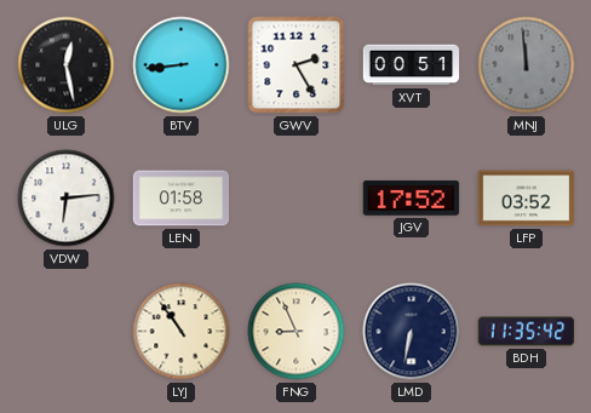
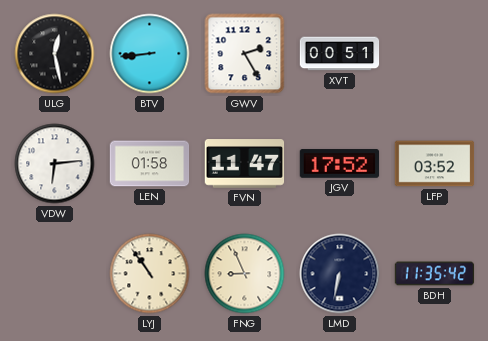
MNJ: 11:59 -> none (527, 65)
FVN: none -> 11:47 (245, 164)
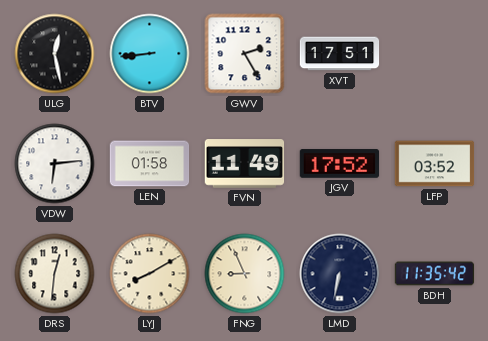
XVT: 00:51 -> 17:51 (340, 54)
FVN: 11:47 -> 11:49 (245, 164)
DRS: none -> 12:31 (55, 274)
LYJ: 10:54 -> 8:10 (150, 274)
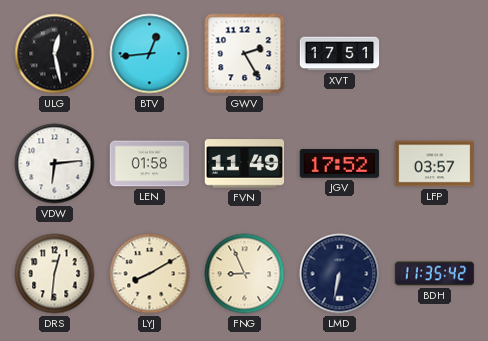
BTV: 8:44 -> 12:44 (150, 54)
LFP: 03:52 -> 03:57 (435, 164)
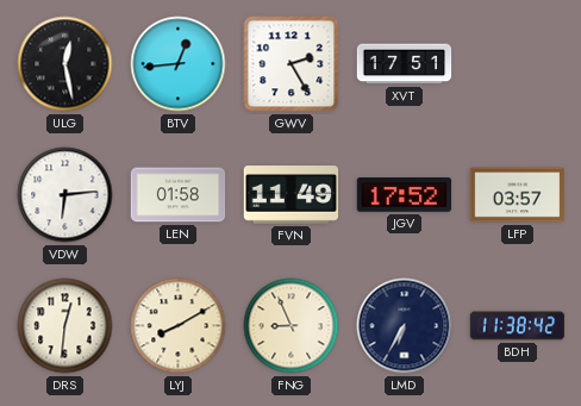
LMD: 6:32 -> 6:35 (405, 326)
BDH: 11:35 -> 11:38 (518, 326)
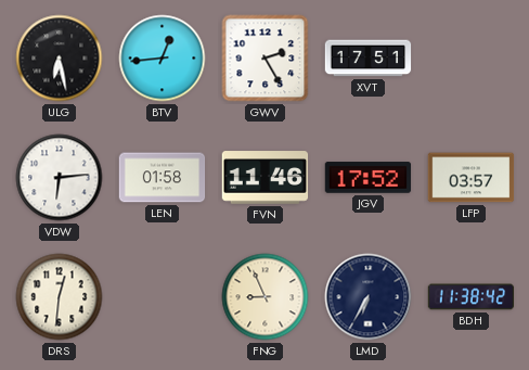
ULG: 12:28 -> 6:28 (60, 59)
FVN: 11:49 -> 11:46 (266, 178)
LYJ: 8:10 -> none (179, 326)
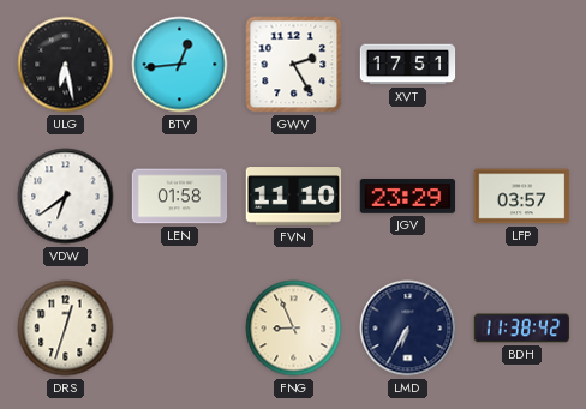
VDW: 6:14 -> 6:39 (66, 197)
FVN: 11:46 -> 11:10 (294, 197)
JGV: 17:52 -> 23:29 (408, 197)
DRS: 12:31 -> 12:33 (66, 329)
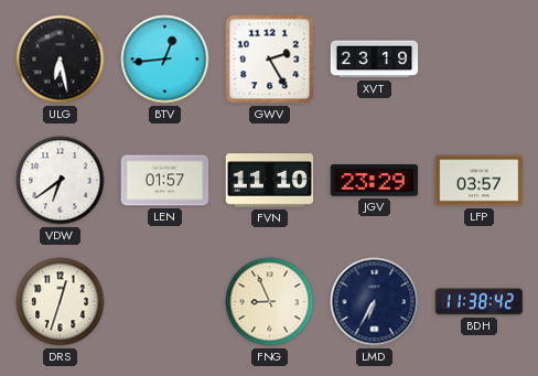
XVT: 17:51 -> 23:19 (375, 60)
LEN: 01:58 -> 01:57 (165, 181)
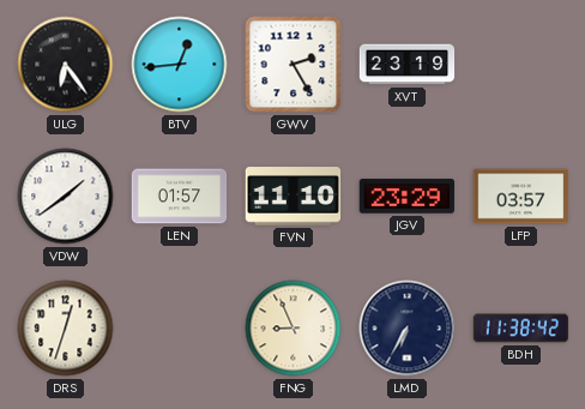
ULG: 6:28 -> 6:24 (66, 65)
VDW: 6:39 -> 1:39 (66, 197)
